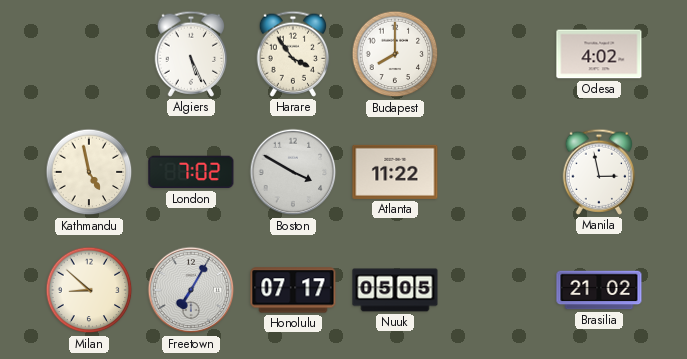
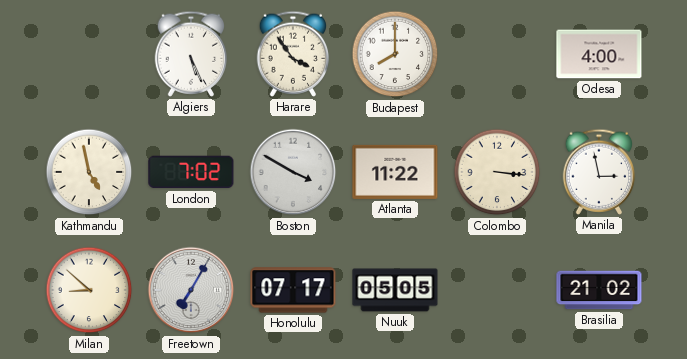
Odesa: 4:02 -> 4:00 (599, 54)
Colombo: none -> 3:16 (497, 172)
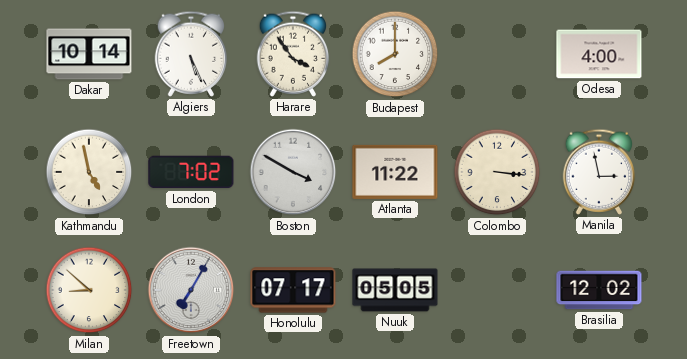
Dakar: none -> 10:14 (89, 54)
Brasilia: 21:02 -> 12:02 (599, 290)
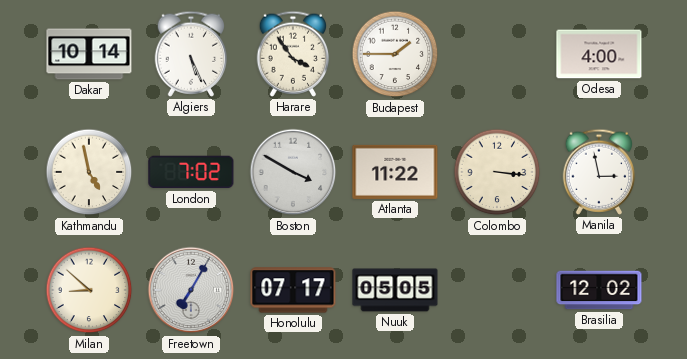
Budapest: 8:00 -> 1:45 (395, 54)
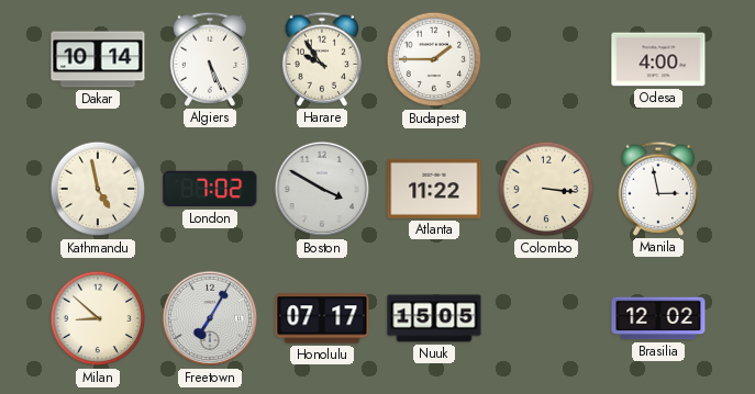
Harare: 3:54 -> 9:54 (322, 59)
Nuuk: 05:05 -> 15:05 (434, 318)
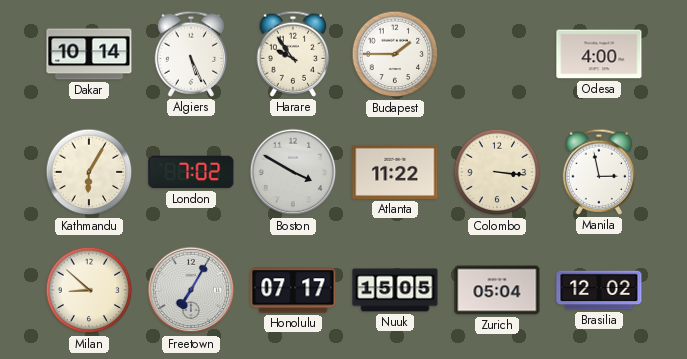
Kathmandu: 4:58 -> 6:05 (89, 172)
Zurich: none -> 05:04 (497, 290)
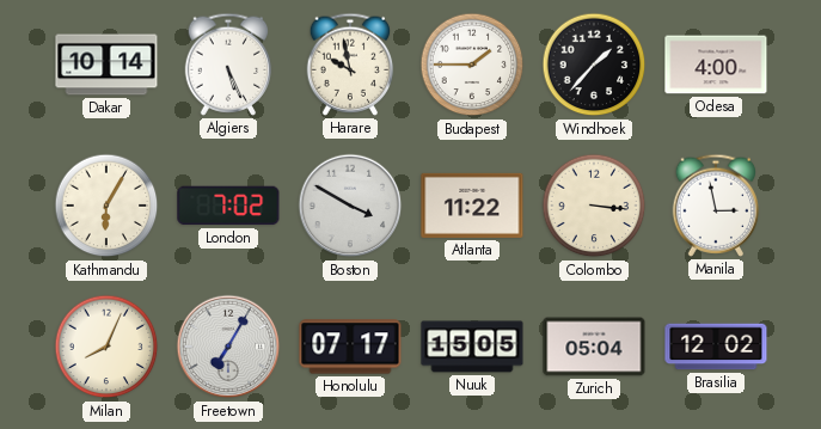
Harare: 9:54 -> 9:58 (350, 65)
Windhoek: none -> 1:37 (594, 65)
Milan: 8:52 -> 8:04 (106, 347)
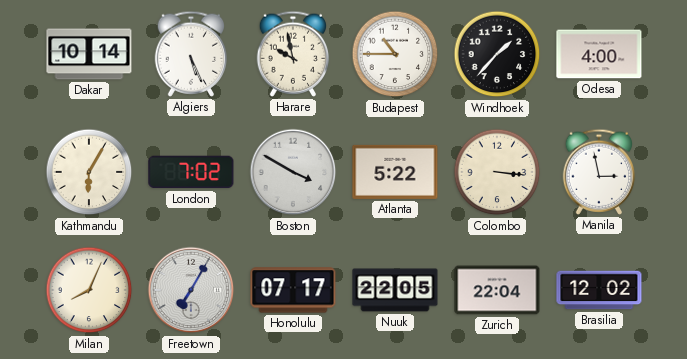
Budapest: 1:45 -> 10:45 (395, 54)
Atlanta: 11:22 -> 5:22 (395, 172)
Nuuk: 15:05 -> 22:05 (395, 290)
Zurich: 05:04 -> 22:04 (497, 290)
